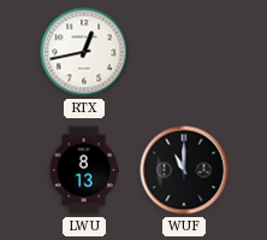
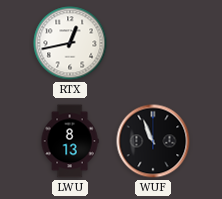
WUF: 11:00 -> 10:56 (153, 141)
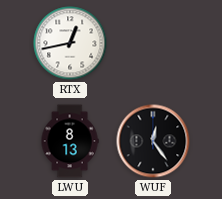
WUF: 10:56 -> 12:24 (153, 141)
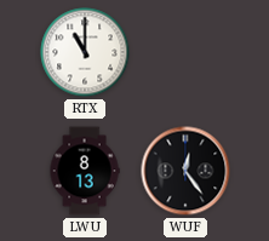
RTX: 12:43 -> 11:00 (85, 52)
